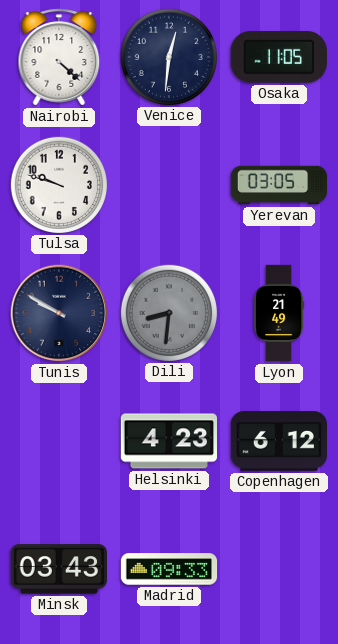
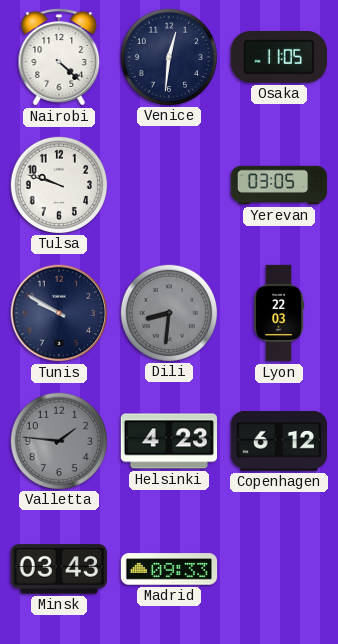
Lyon: 21:49 -> 22:03 (279, 313)
Valletta: none -> 1:46 (58, 440)
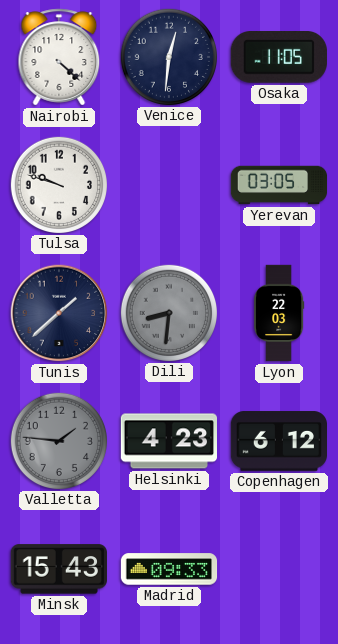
Tunis: 9:50 -> 1:38 (59, 313)
Minsk: 03:43 -> 15:43 (59, 569)
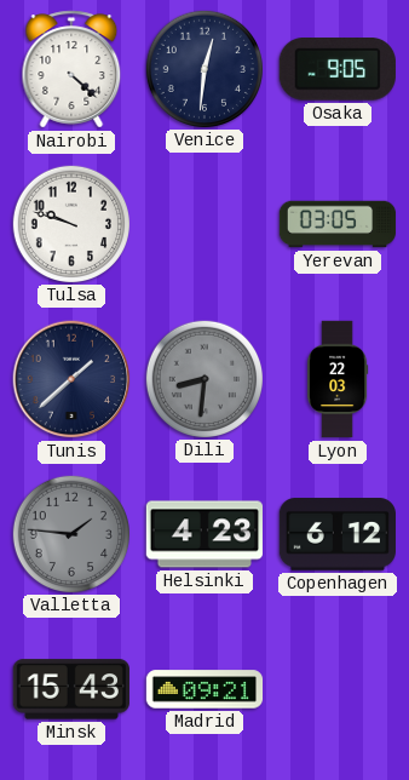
Osaka: 11:05 -> 9:05 (338, 70)
Madrid: 09:33 -> 09:21 (204, 689)
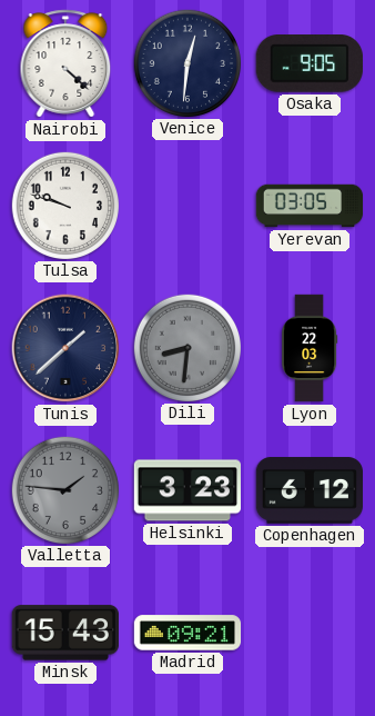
Helsinki: 4:23 -> 3:23 (187, 490)
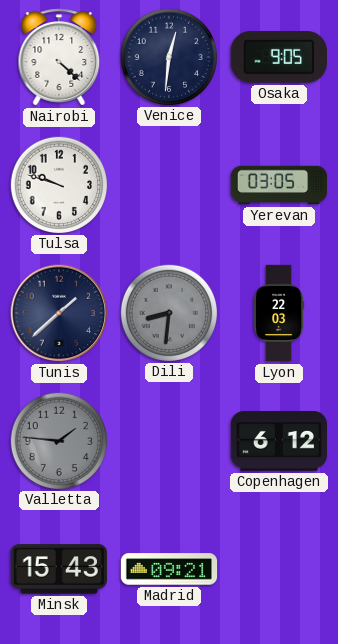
Helsinki: 3:23 -> none (187, 490)
